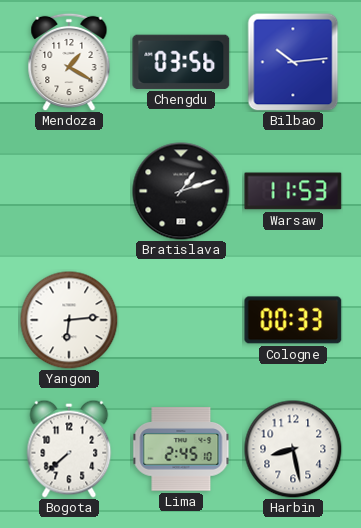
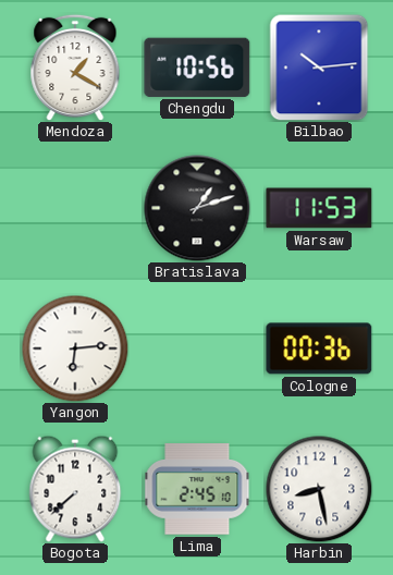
Chengdu: 03:56 -> 10:56 (197, 68)
Cologne: 00:33 -> 00:36 (319, 348)
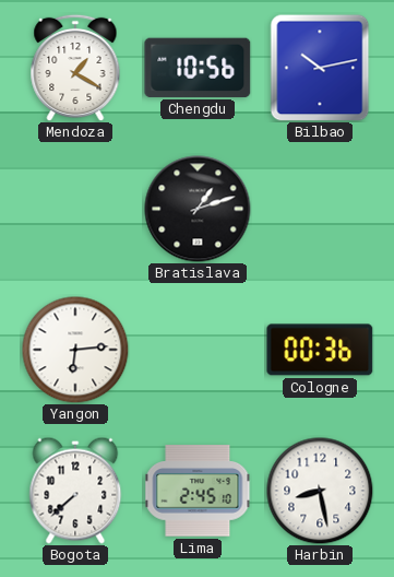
Bilbao: 10:14 -> 10:13 (320, 68)
Warsaw: 11:53 -> none (319, 208)
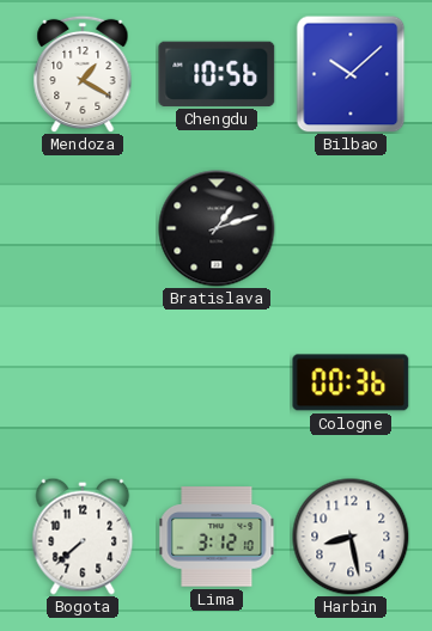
Bilbao: 10:13 -> 10:08 (351, 74)
Yangon: 6:14 -> none (75, 350)
Lima: 2:45 -> 3:12 (217, 537)
